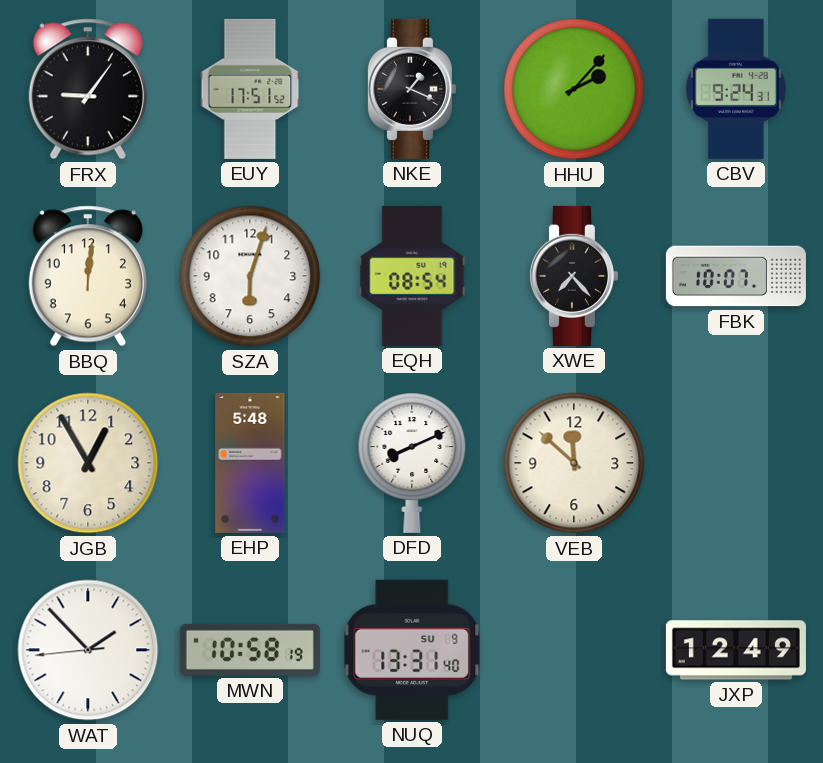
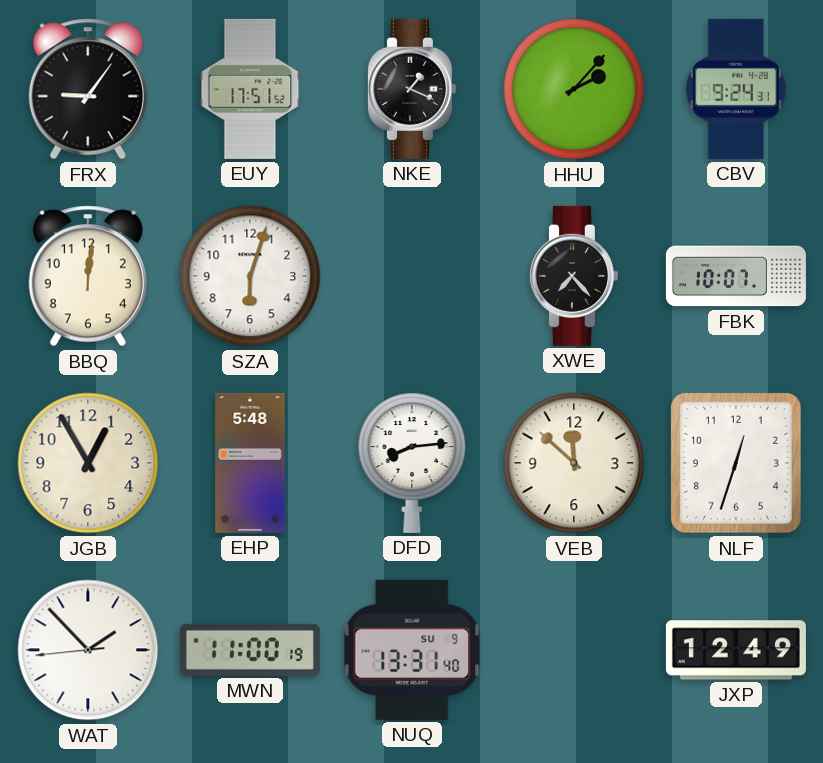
EQH: 08:54 -> none (412, 276)
DFD: 8:11 -> 8:14 (412, 463)
NLF: none -> 12:33 (736, 463)
MWN: 10:58 -> 11:00 (250, 650)
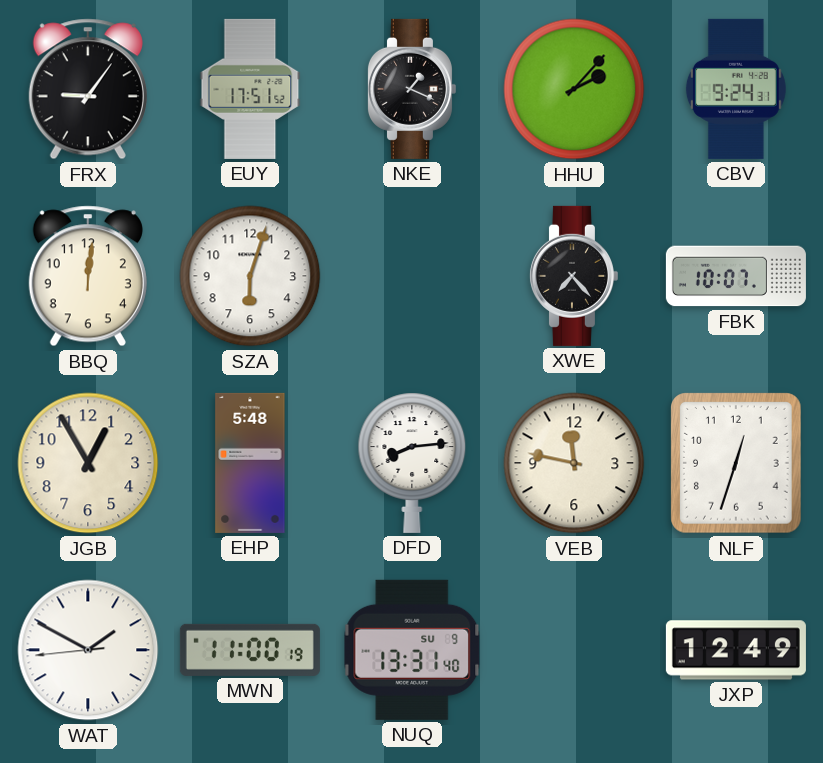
VEB: 11:52 -> 11:47 (574, 463)
WAT: 1:52 -> 1:49 (88, 650)
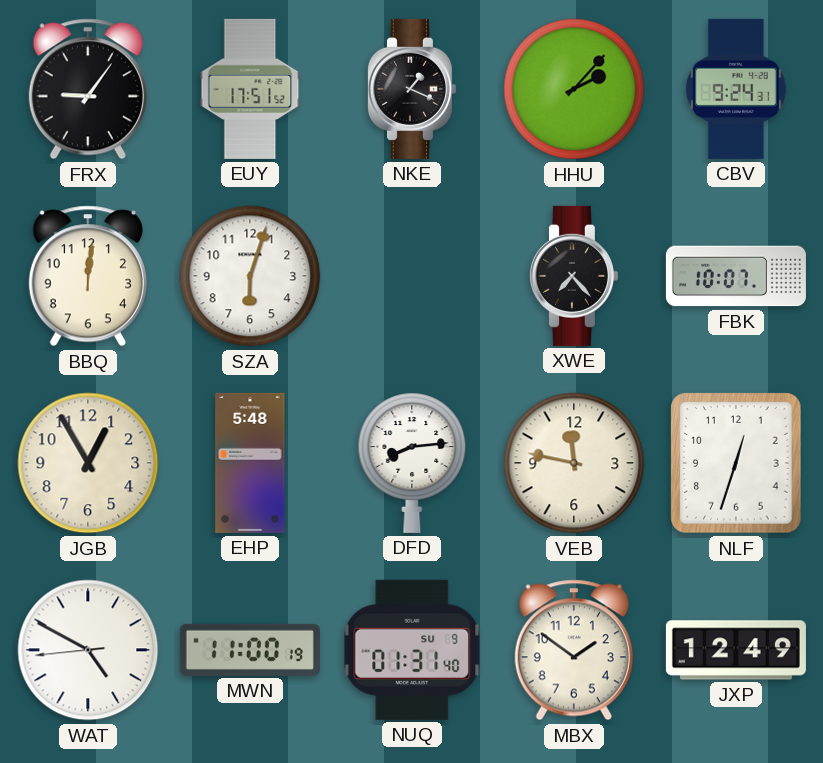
WAT: 1:49 -> 4:49 (88, 650)
NUQ: 13:31 -> 01:31 (412, 650)
MBX: none -> 1:51 (574, 650)
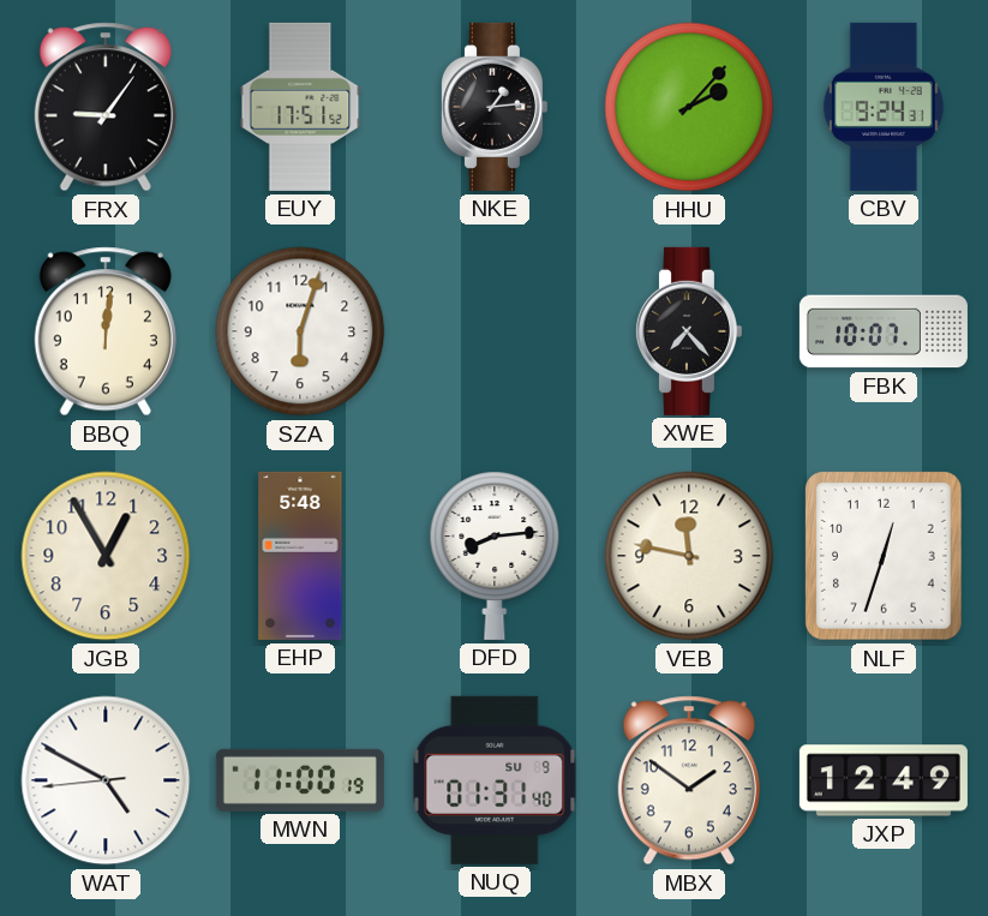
NKE: 1:19 -> 1:14 (493, 107)
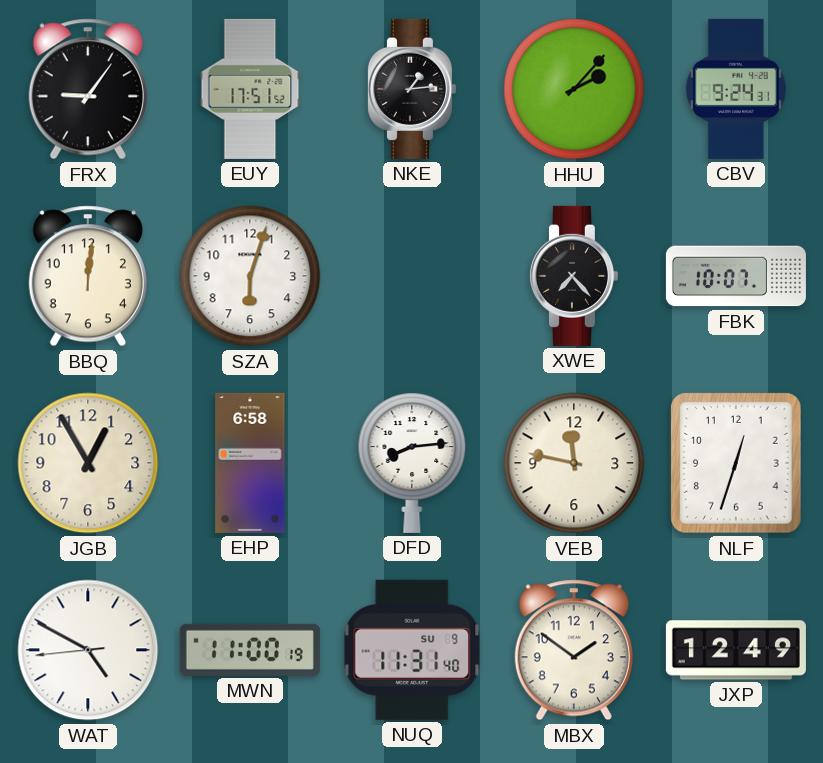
EHP: 5:48 -> 6:58 (250, 463)
NUQ: 01:31 -> 11:31 (412, 650)
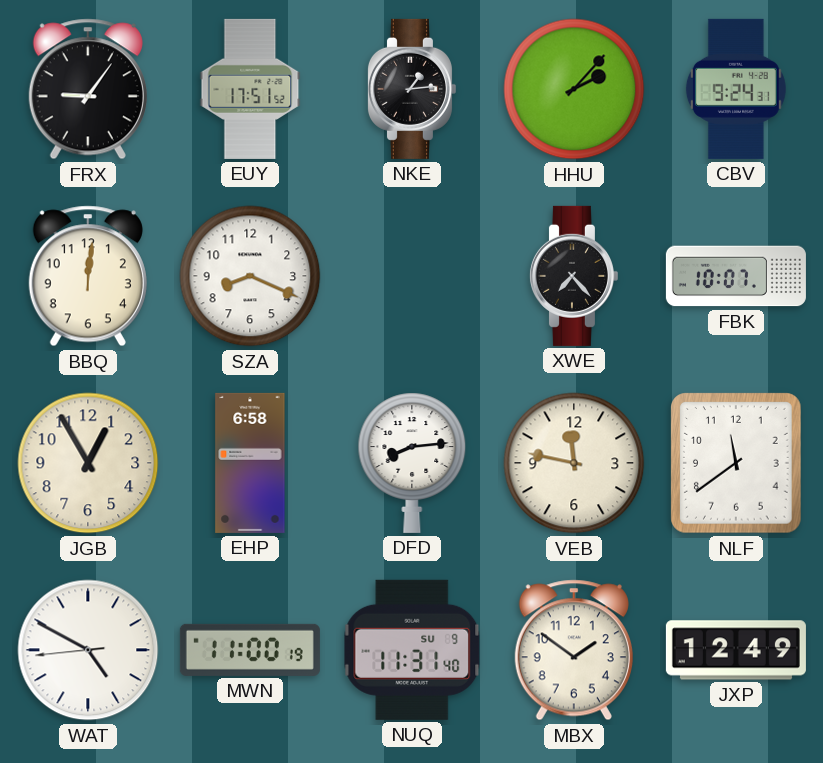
SZA: 6:03 -> 8:19 (250, 276)
NLF: 12:33 -> 11:39 (736, 463)
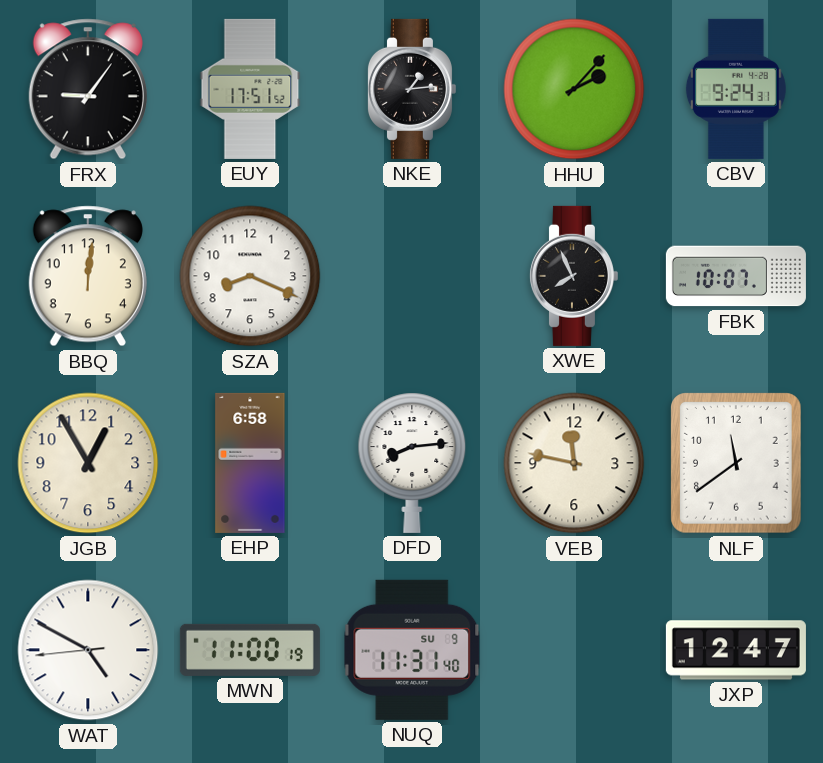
XWE: 7:23 -> 7:56 (573, 276)
MBX: 1:51 -> none (574, 650)
JXP: 12:49 -> 12:47 (736, 650)
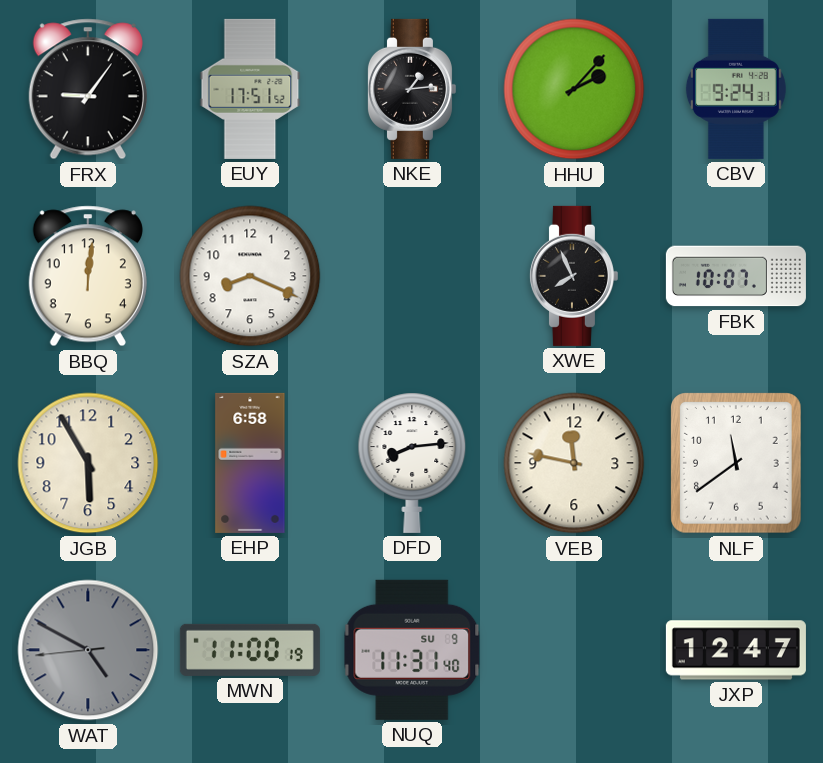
JGB: 12:55 -> 5:55 (88, 463)
WAT dial: white -> grey (88, 650)
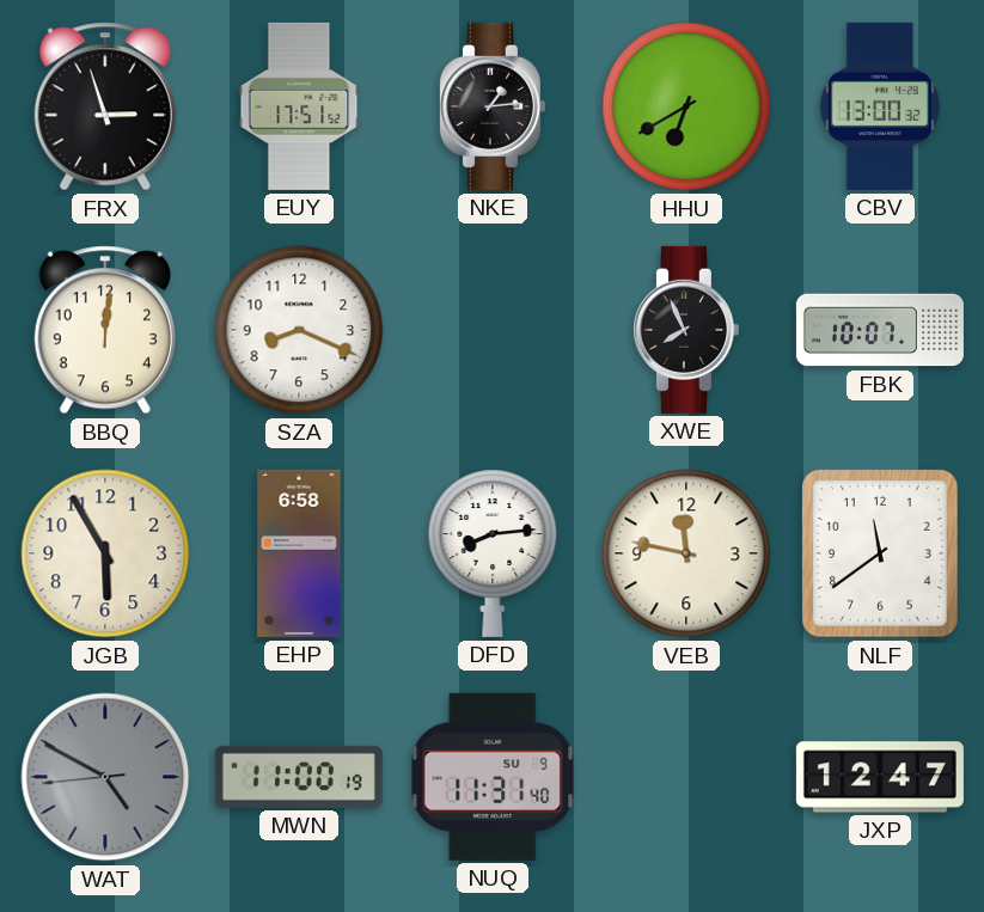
FRX: 9:06 -> 2:57 (105, 106)
HHU: 2:07 -> 6:40 (686, 106)
CBV: 9:24 -> 13:00 (880, 106)
